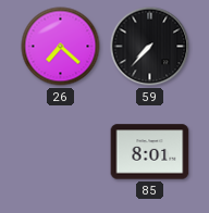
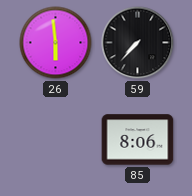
26: 7:22 -> 5:59 (56, 43)
85: 8:01 -> 8:06 (138, 140)
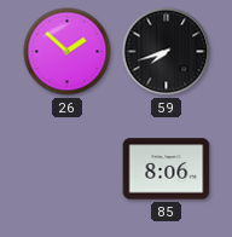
26: 5:59 -> 1:52 (68, 52)
59: 7:37 -> 7:42 (167, 52)
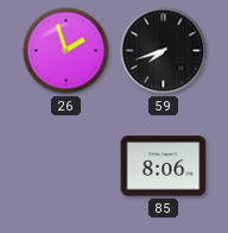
26: 1:52 -> 1:57 (66, 51)
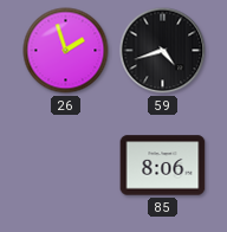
59: 7:42 -> 4:42 (163, 51)
